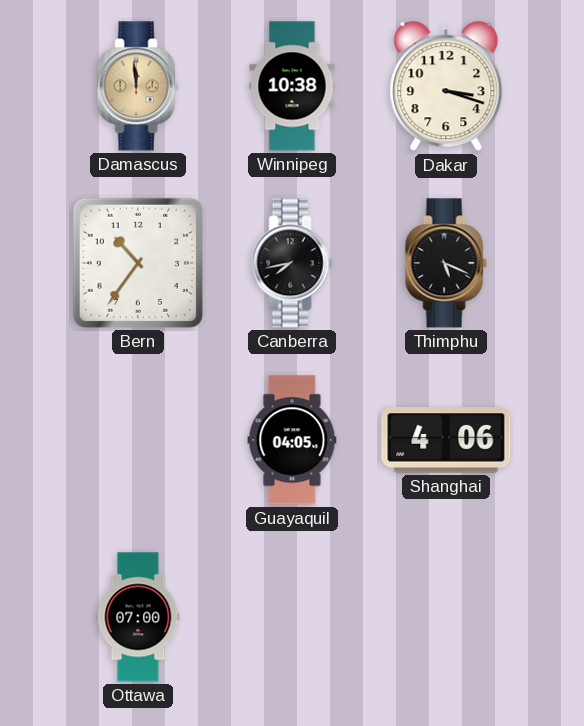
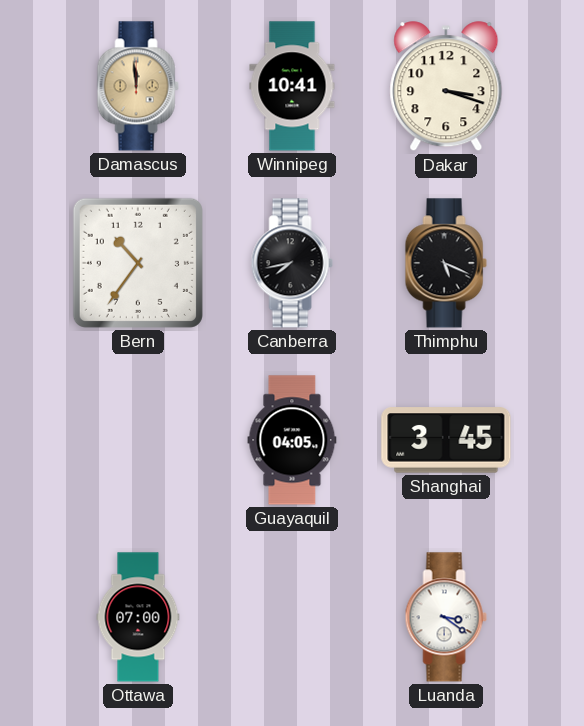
Winnipeg: 10:38 -> 10:41 (292, 86)
Shanghai: 4:06 -> 3:45 (446, 440)
Luanda: none -> 3:21 (446, 617)
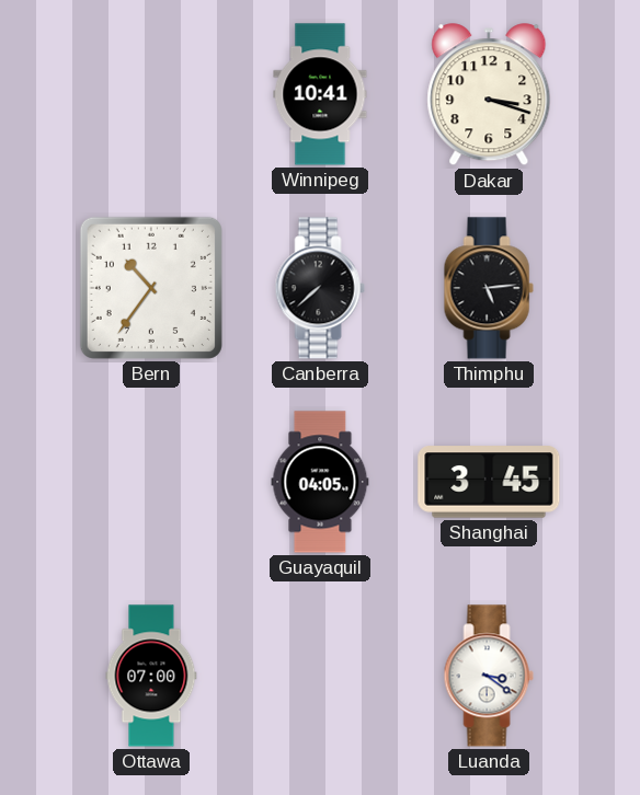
Damascus: 11:59 -> none (138, 86)
Canberra: 7:43 -> 7:38 (320, 288)
Thimphu: 5:19 -> 5:14 (489, 288)
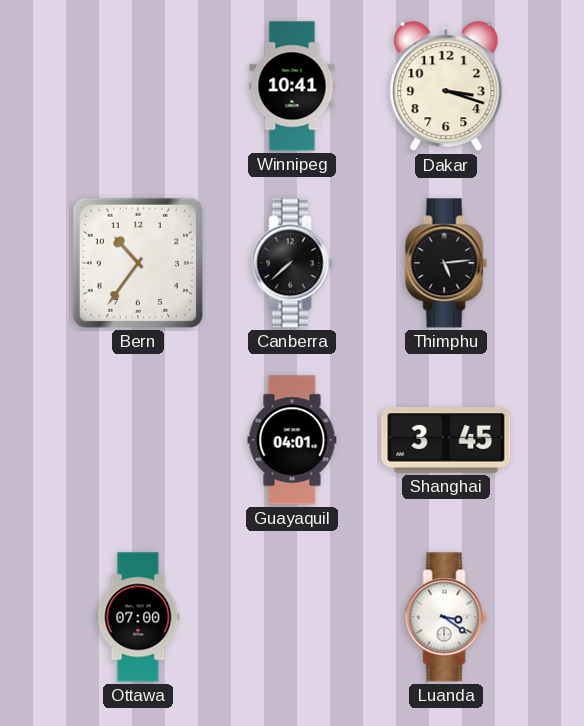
Guayaquil: 04:05 -> 04:01 (292, 440)
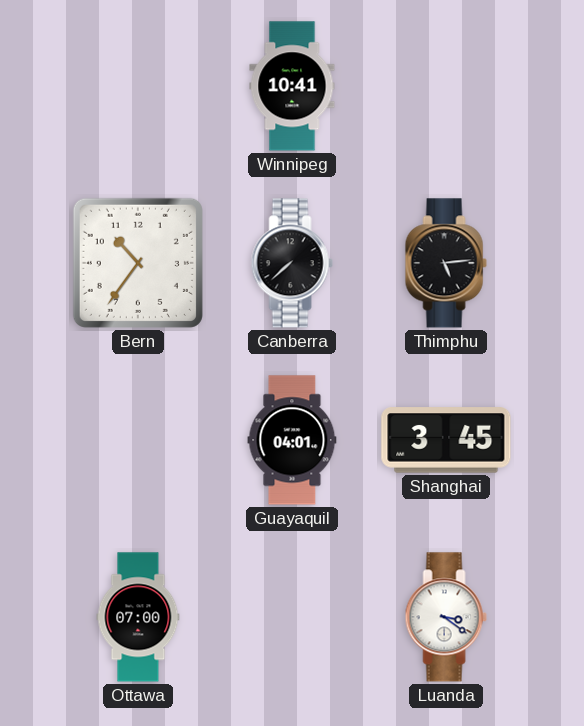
Dakar: 3:18 -> none (446, 87)
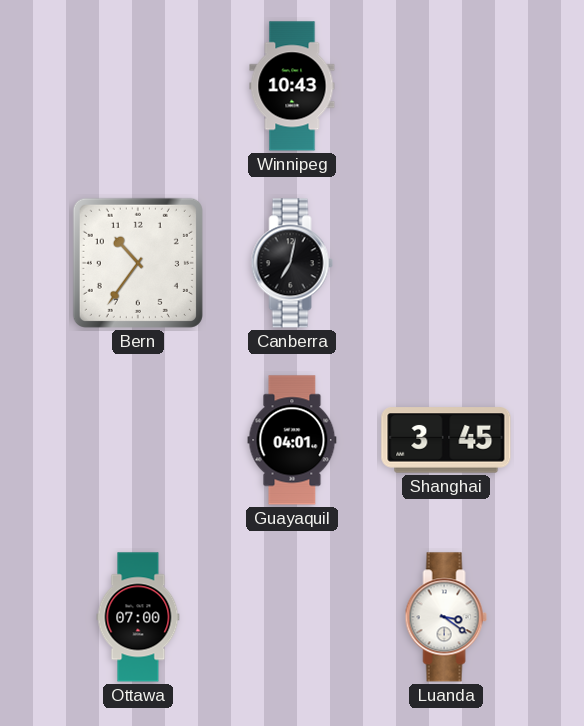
Winnipeg: 10:41 -> 10:43 (292, 86)
Canberra: 7:38 -> 7:02 (292, 263)
Thimphu: 5:14 -> none (446, 263)
